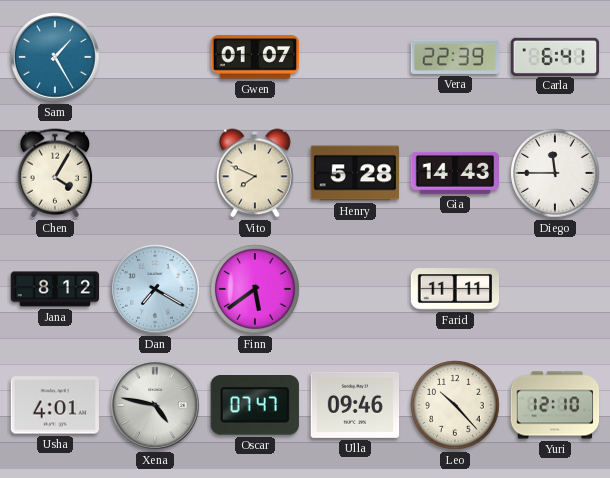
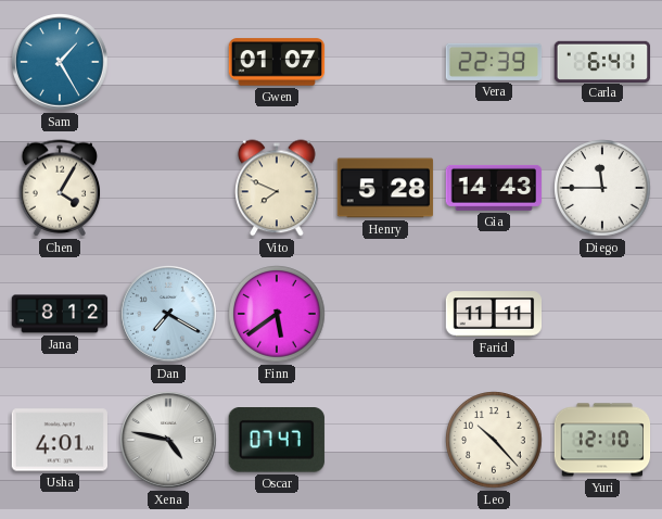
Ulla: 09:46 -> none (355, 405)
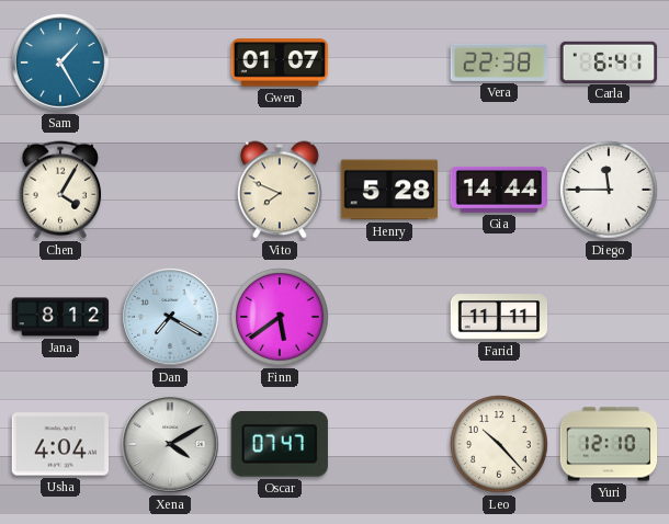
Vera: 22:39 -> 22:38 (499, 62)
Gia: 14:43 -> 14:44 (498, 190)
Usha: 4:01 -> 4:04 (60, 444)
Xena: 4:47 -> 4:10 (170, 444)
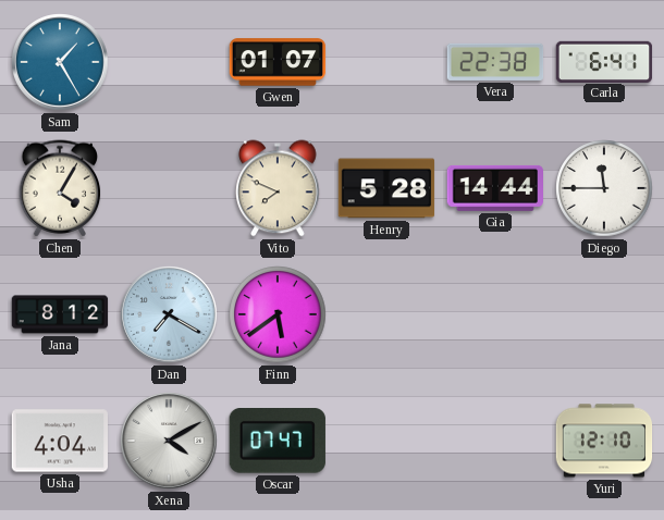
Farid: 11:11 -> none (499, 317)
Leo: 10:23 -> none (499, 444)
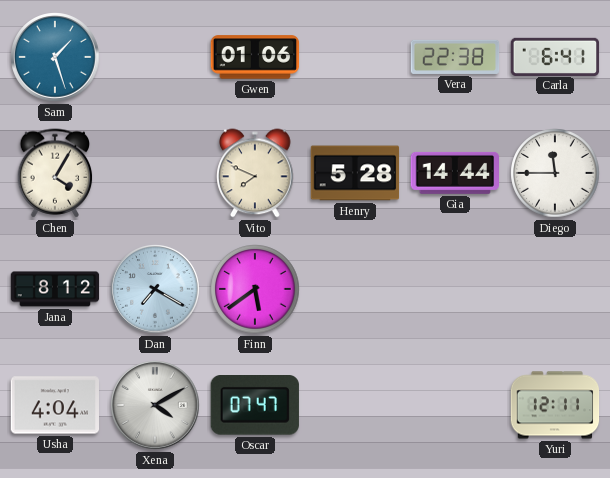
Sam: 1:25 -> 1:27 (55, 57)
Gwen: 01:07 -> 01:06 (255, 57)
Yuri: 12:10 -> 12:11 (555, 405)
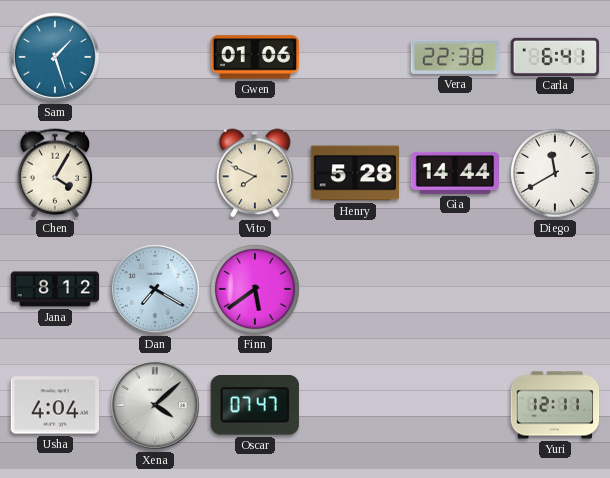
Diego: 11:45 -> 11:40 (555, 173)
Xena: 4:10 -> 4:08 (155, 405)
